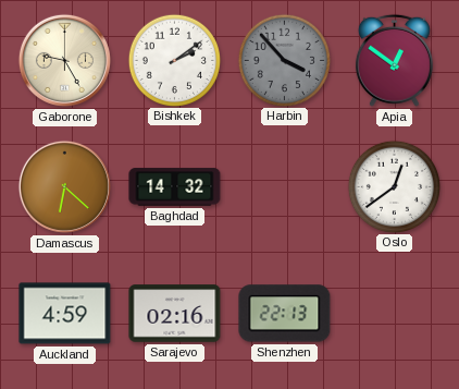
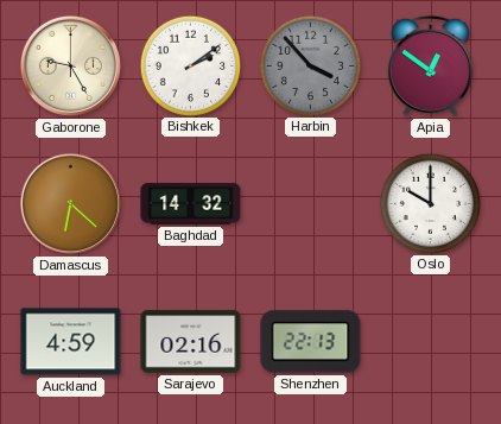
Oslo: 12:39 -> 10:00 (430, 203)
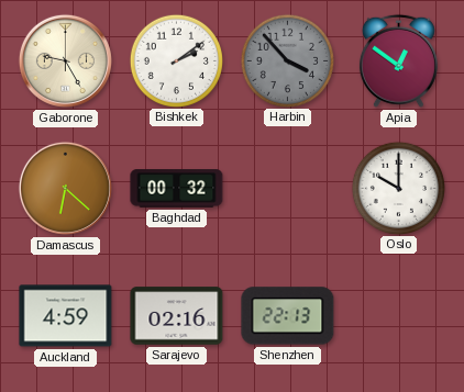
Baghdad: 14:32 -> 00:32 (177, 189)
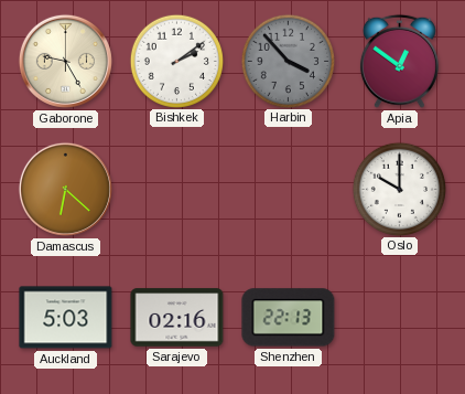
Baghdad: 00:32 -> none (177, 189)
Auckland: 4:59 -> 5:03 (66, 318)
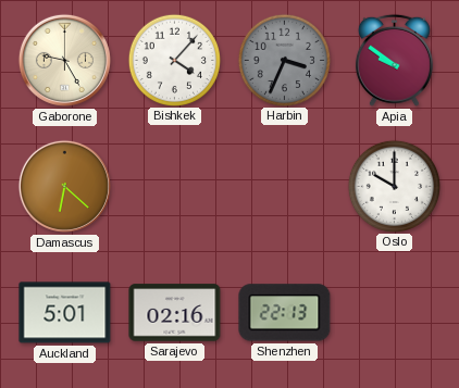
Bishkek: 2:09 -> 4:07 (174, 60)
Harbin: 3:53 -> 3:34 (284, 60)
Apia: 12:51 -> 9:51 (394, 60)
Auckland: 5:03 -> 5:01 (65, 313)
